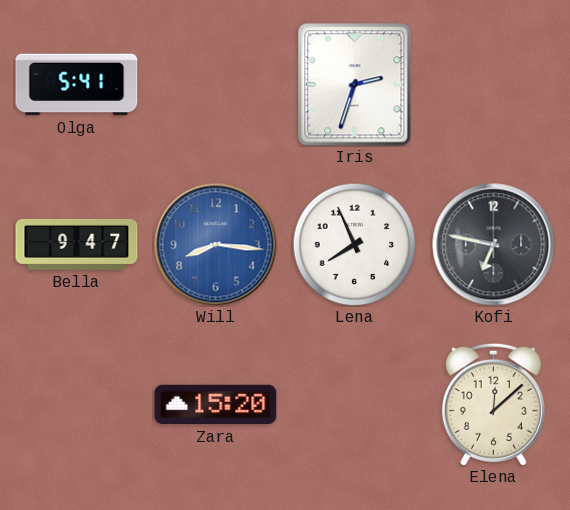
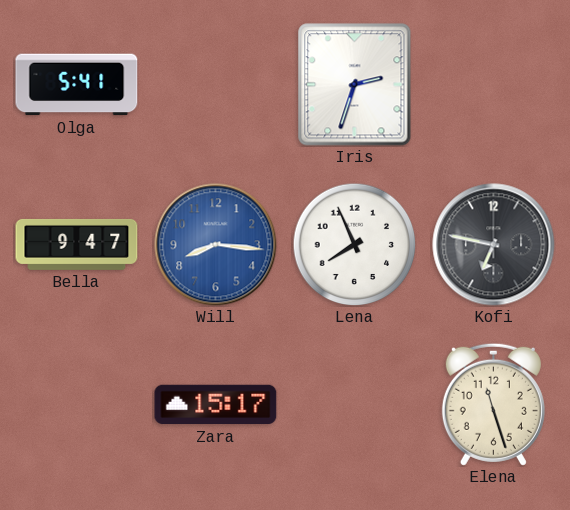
Zara: 15:20 -> 15:17 (216, 405)
Elena: 12:08 -> 11:27 (493, 404)
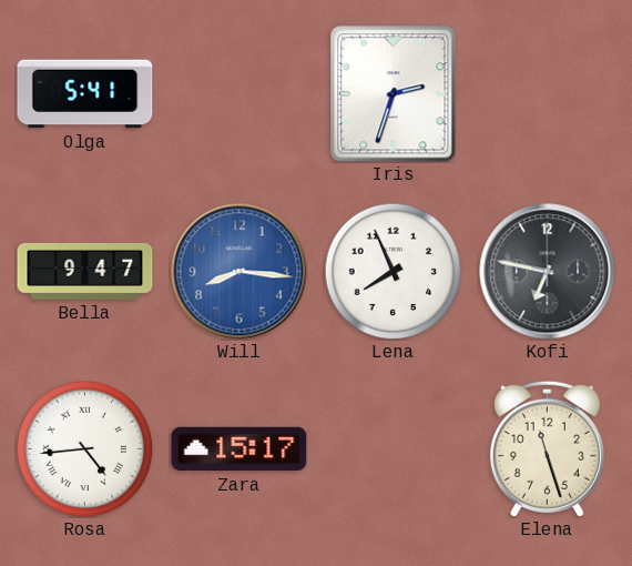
Rosa: none -> 4:44 (84, 448)
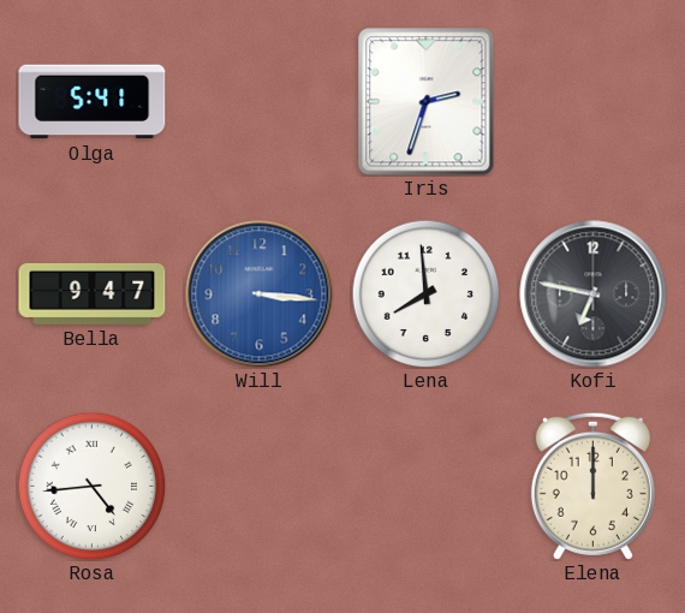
Will: 8:16 -> 3:16 (260, 294)
Lena: 7:56 -> 7:59 (425, 293)
Zara: 15:17 -> none (239, 449)
Elena: 11:27 -> 12:00 (592, 486)
